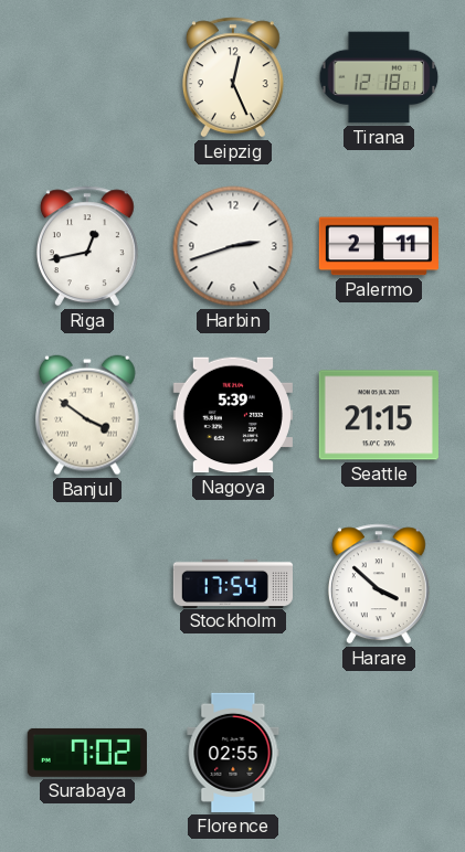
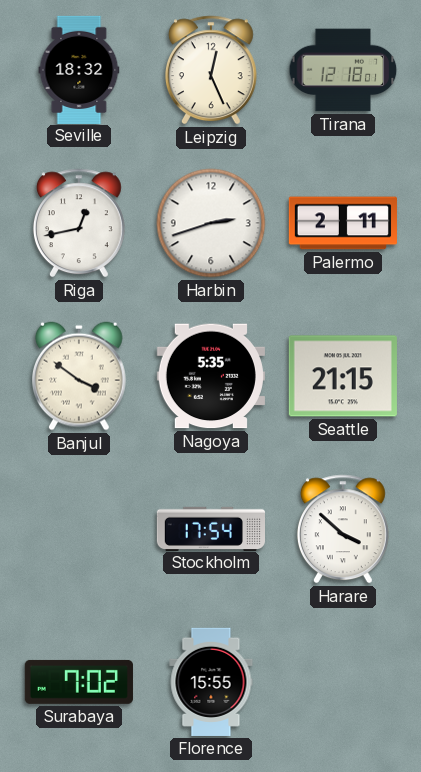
Seville: none -> 18:32 (79, 69)
Nagoya: 5:39 -> 5:35 (211, 376)
Florence: 02:55 -> 15:55 (211, 682)
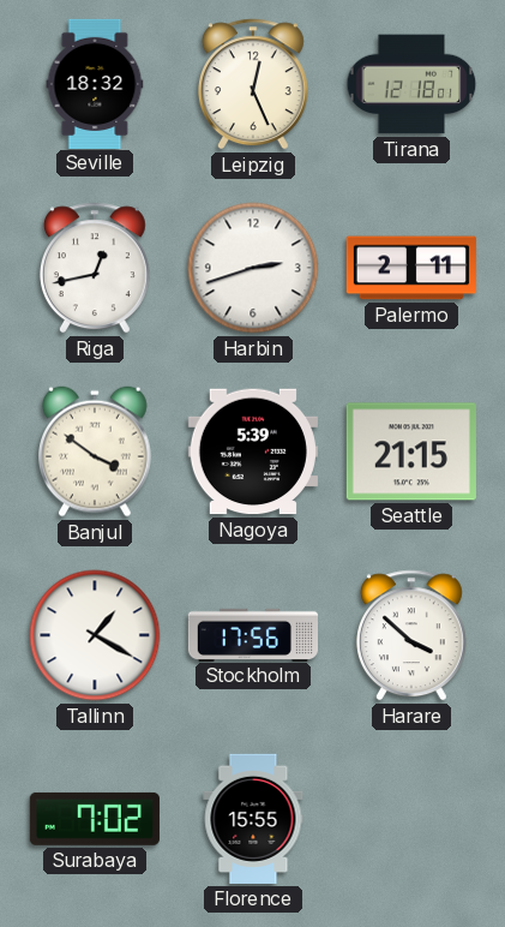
Nagoya: 5:35 -> 5:39 (253, 451)
Tallinn: none -> 1:20 (95, 635)
Stockholm: 17:54 -> 17:56 (252, 634)
